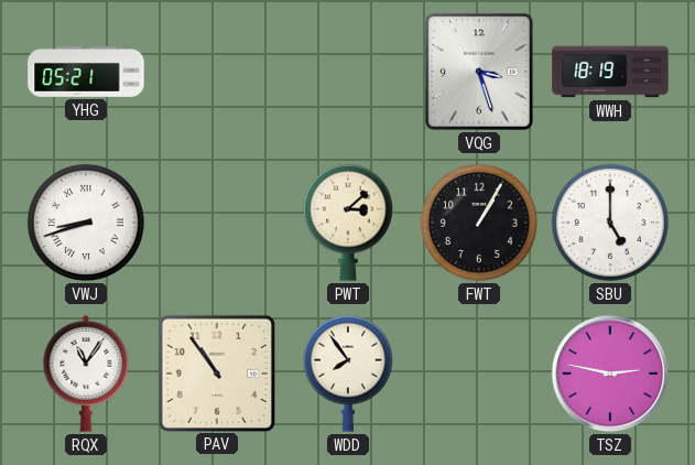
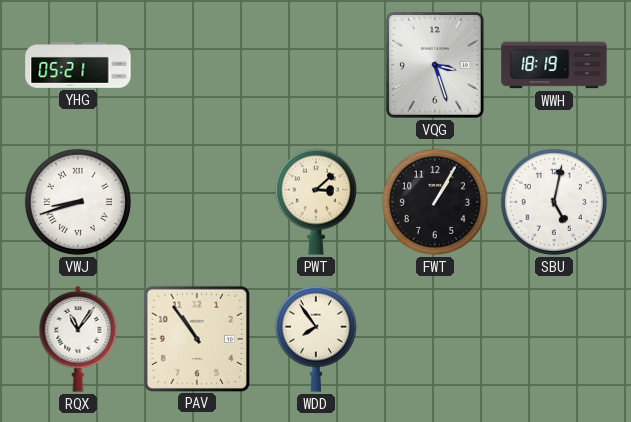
SBU: 5:00 -> 5:02 (554, 202)
TSZ: 2:47 -> none (610, 374)
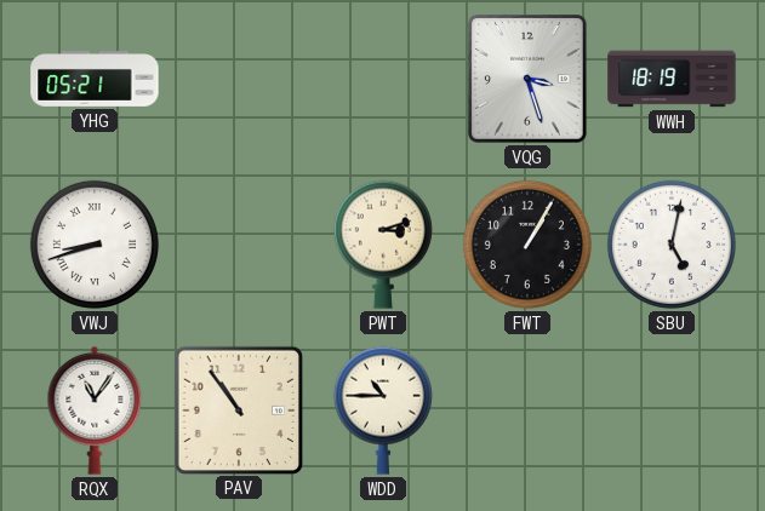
PWT: 3:08 -> 3:12 (383, 245)
WDD: 7:54 -> 10:45 (383, 410)
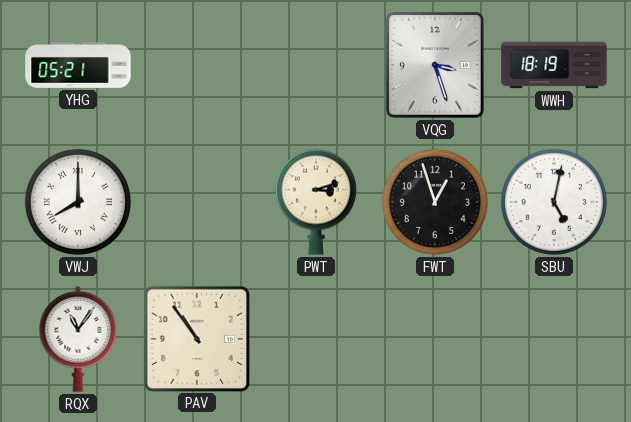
VWJ: 8:42 -> 8:00 (78, 202)
FWT: 1:05 -> 12:57 (435, 202)
WDD: 10:45 -> none (383, 410)
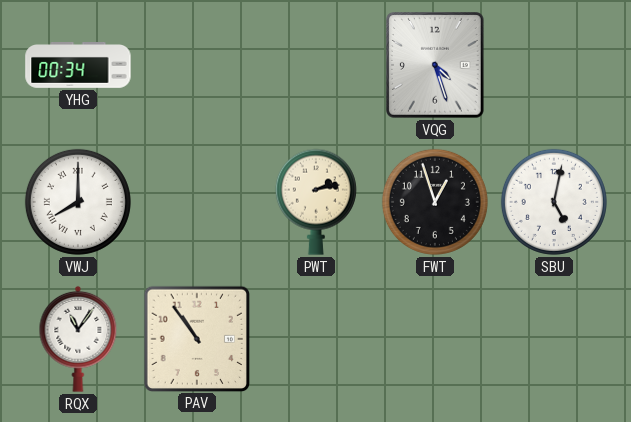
YHG: 05:21 -> 00:34 (78, 66)
VQG: 3:27 -> 4:27 (436, 66)
WWH: 18:19 -> none (554, 65)
PWT: 3:12 -> 2:13 (316, 202)
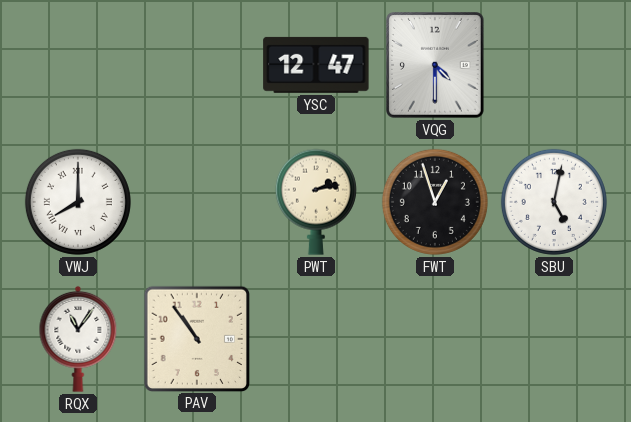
YHG: 00:34 -> none (78, 66)
YSC: none -> 12:47 (316, 65)
VQG: 4:27 -> 4:30 (436, 66)
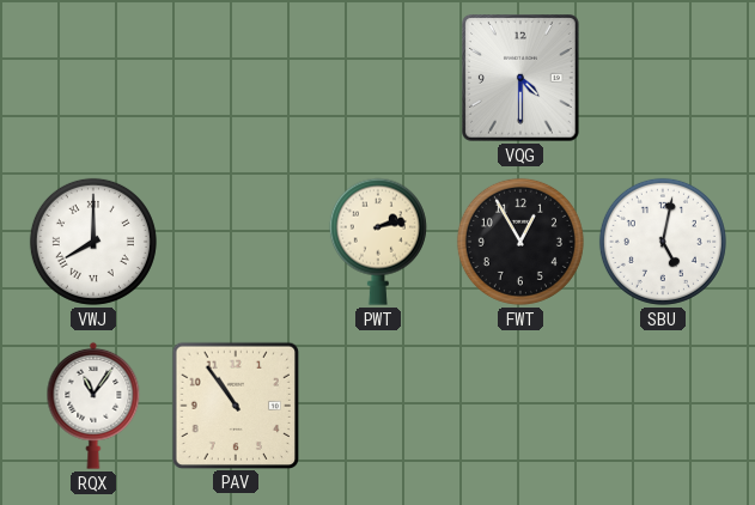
YSC: 12:47 -> none (316, 65)
FWT: 12:57 -> 12:55 (520, 242)
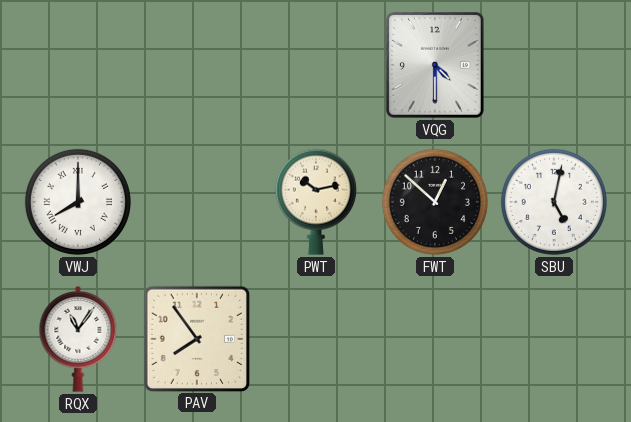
PWT: 2:13 -> 10:13 (316, 202)
FWT: 12:55 -> 12:52 (435, 202)
PAV: 10:54 -> 7:54 (196, 338)
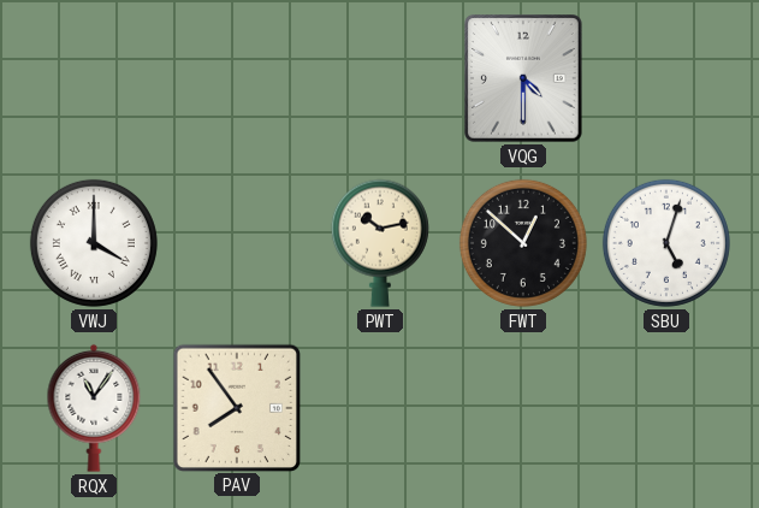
VWJ: 8:00 -> 4:00 (94, 243)
SBU: 5:02 -> 5:03 (666, 243)
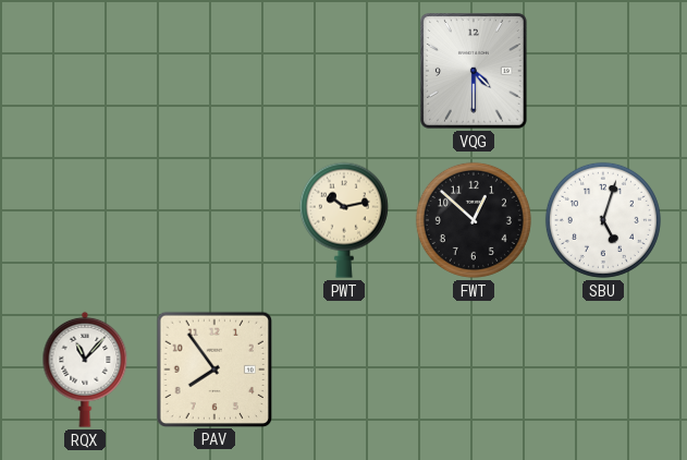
VWJ: 4:00 -> none (94, 243)
RQX: 11:06 -> 11:07 (85, 370)
